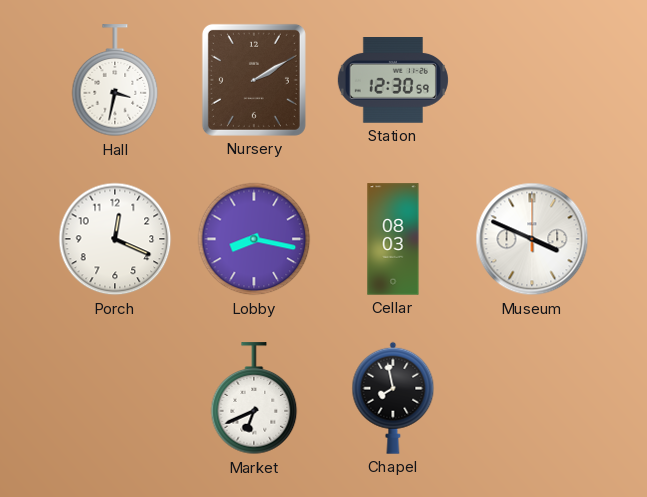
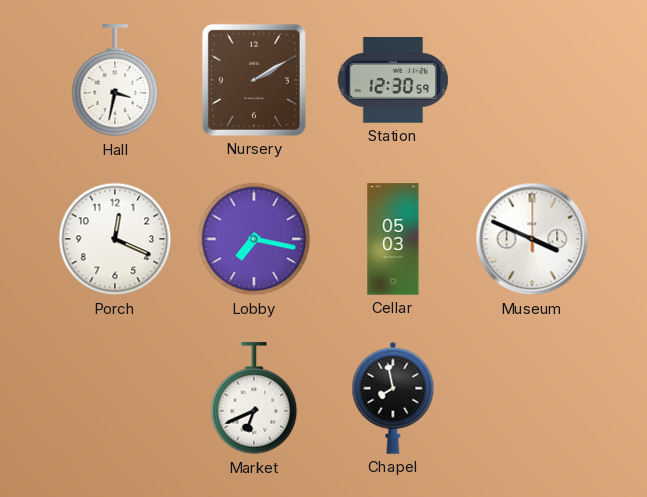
Lobby: 8:17 -> 7:17 (254, 239)
Cellar: 08:03 -> 05:03 (393, 239)
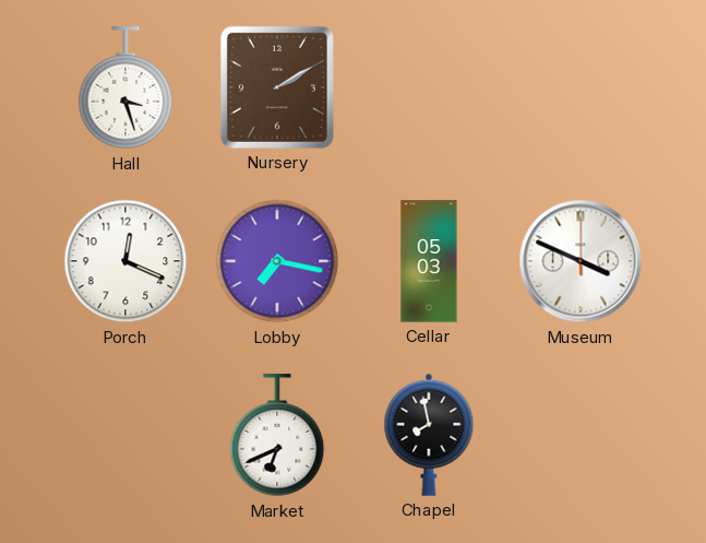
Hall: 3:32 -> 3:27 (125, 88)
Station: 12:30 -> none (393, 81)
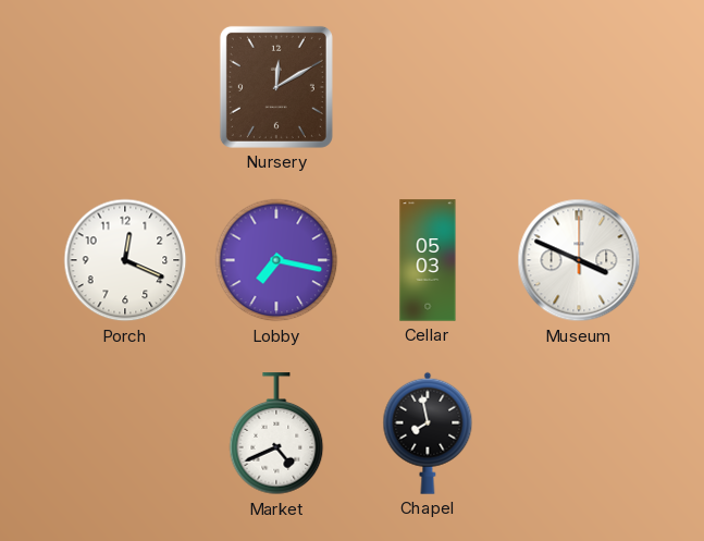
Hall: 3:27 -> none (125, 88)
Nursery: 2:10 -> 12:10 (276, 87)
Market: 6:41 -> 4:41 (276, 434)
